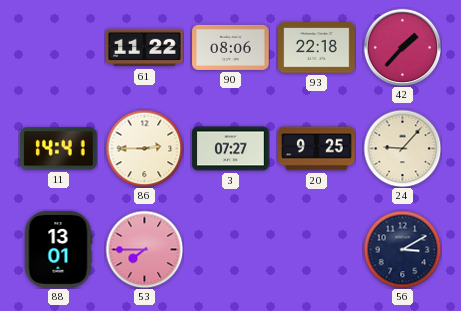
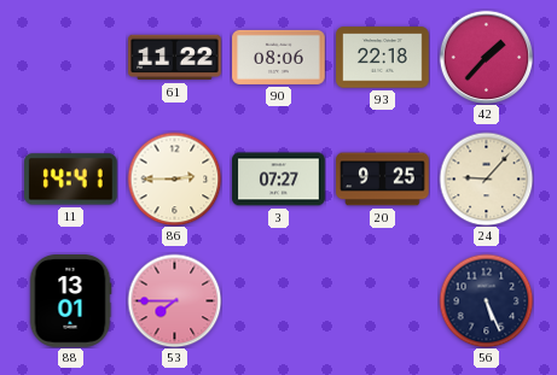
56: 3:10 -> 5:26 (486, 300)
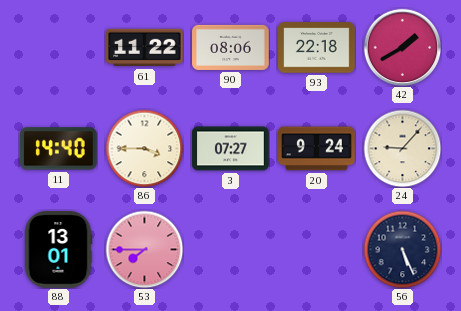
42: 1:37 -> 1:40 (402, 47)
11: 14:41 -> 14:40 (59, 149)
86: 2:45 -> 3:45 (144, 148)
20: 9:25 -> 9:24 (317, 149)
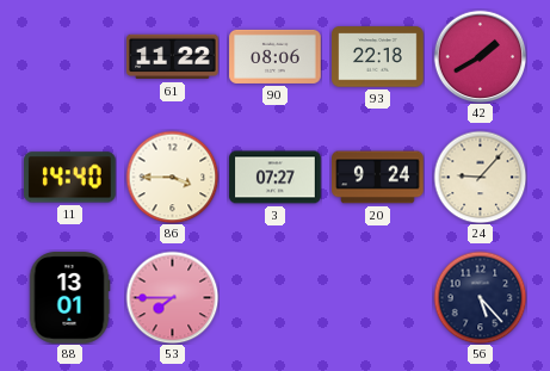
56: 5:26 -> 5:23 (480, 297)
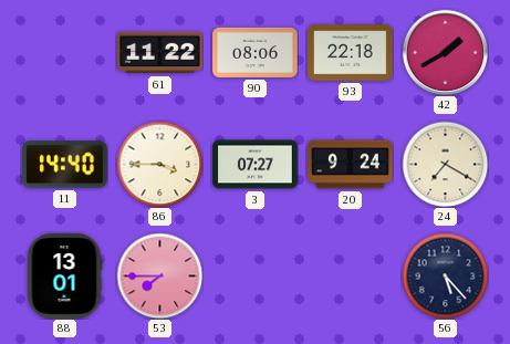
24: 9:07 -> 7:20 (445, 164)
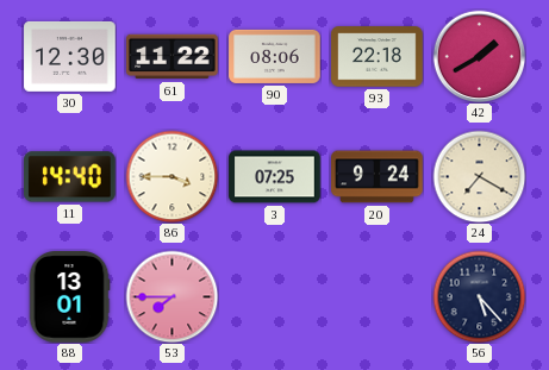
30: none -> 12:30 (70, 56)
3: 07:27 -> 07:25 (275, 177)
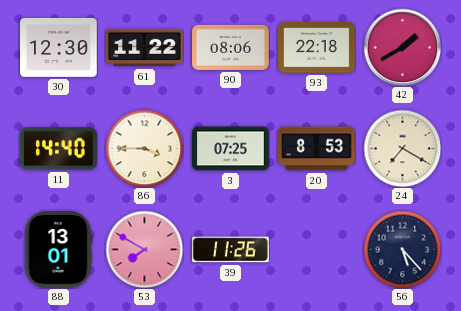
20: 9:24 -> 8:53 (317, 149)
53: 7:45 -> 7:50 (144, 249)
39: none -> 11:26 (231, 250)
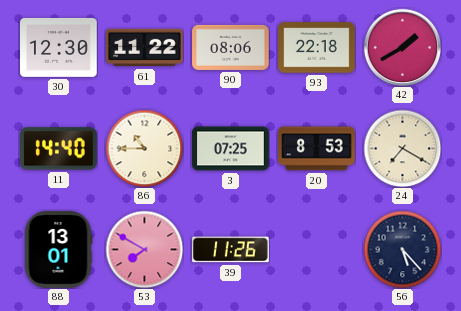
86: 3:45 -> 10:45 (144, 148)
